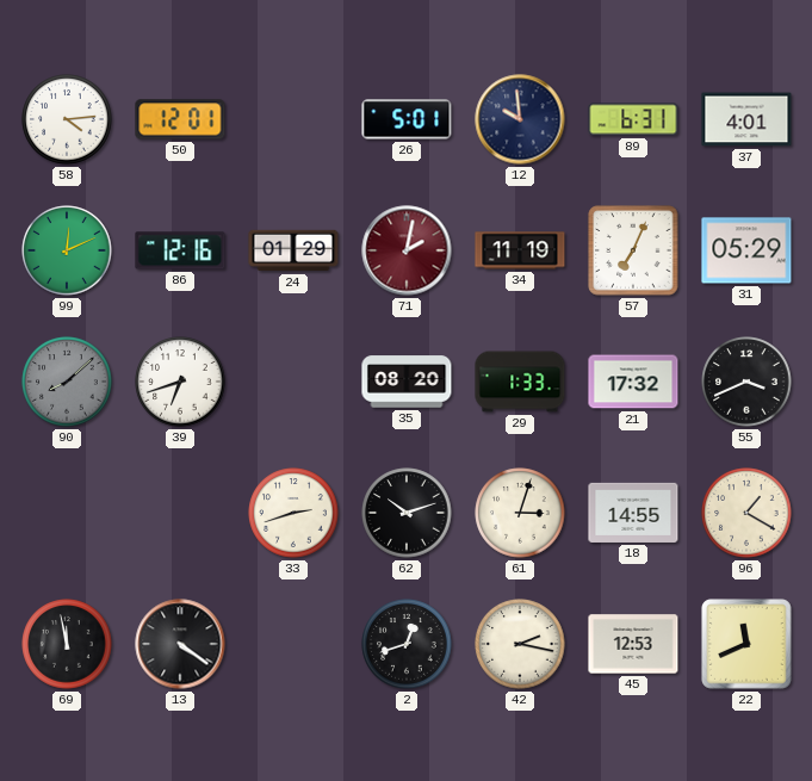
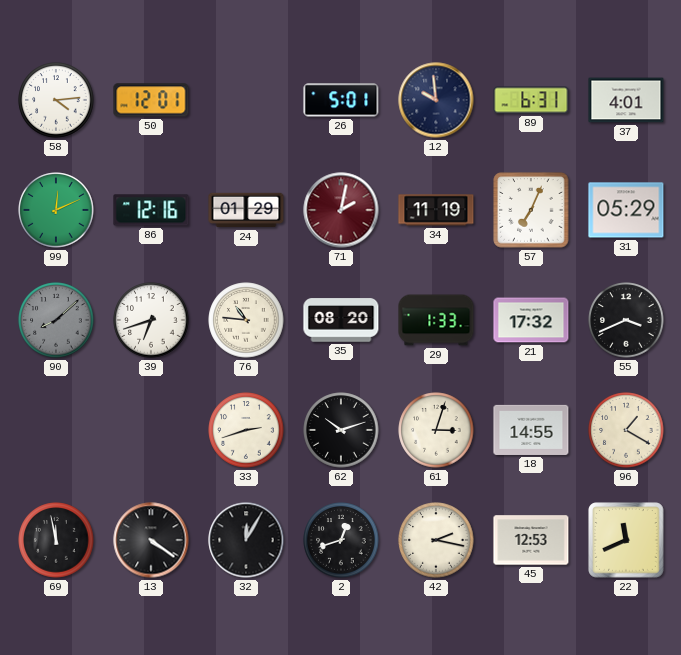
76: none -> 10:46 (246, 320)
32: none -> 12:05 (246, 540)
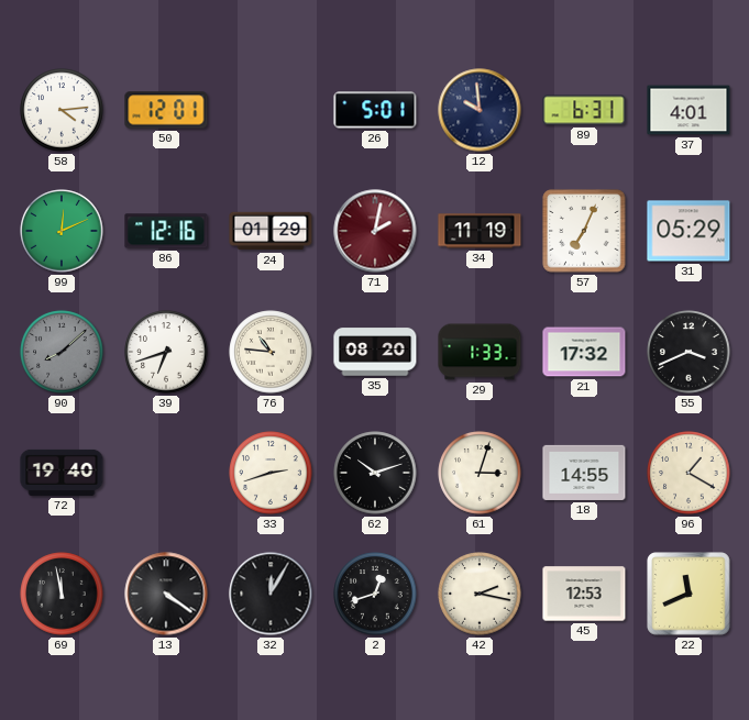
72: none -> 19:40 (62, 473)
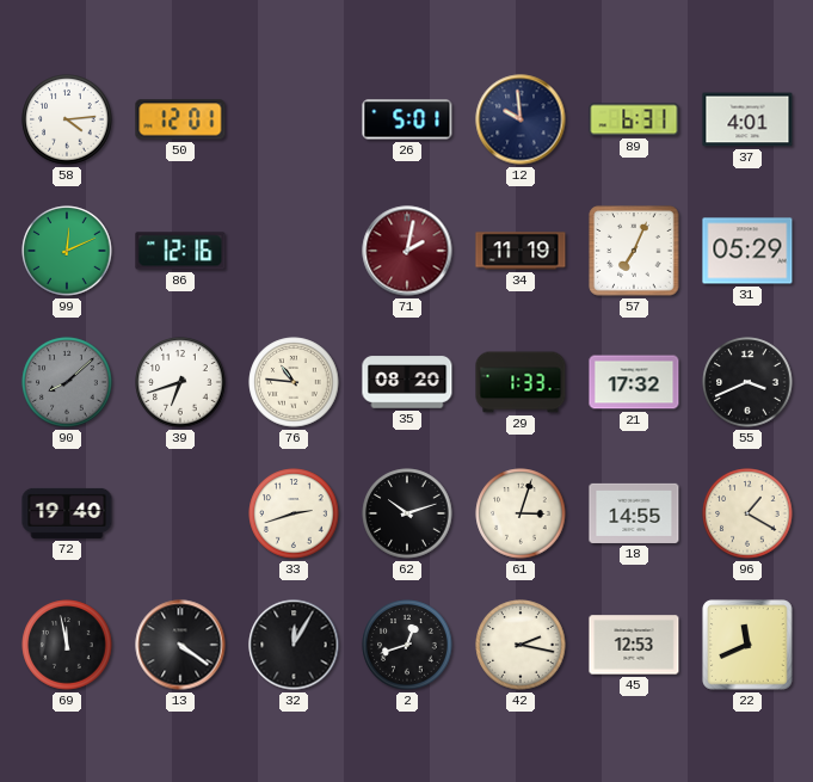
24: 01:29 -> none (271, 231)
